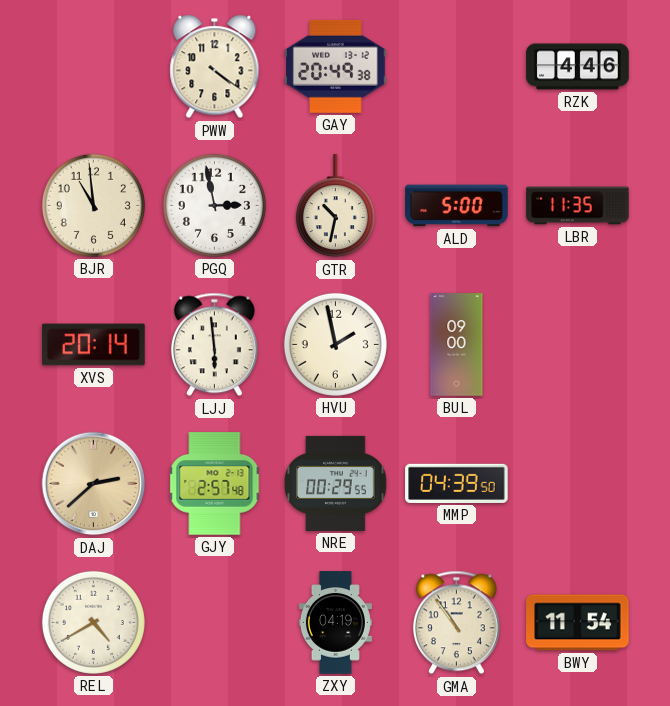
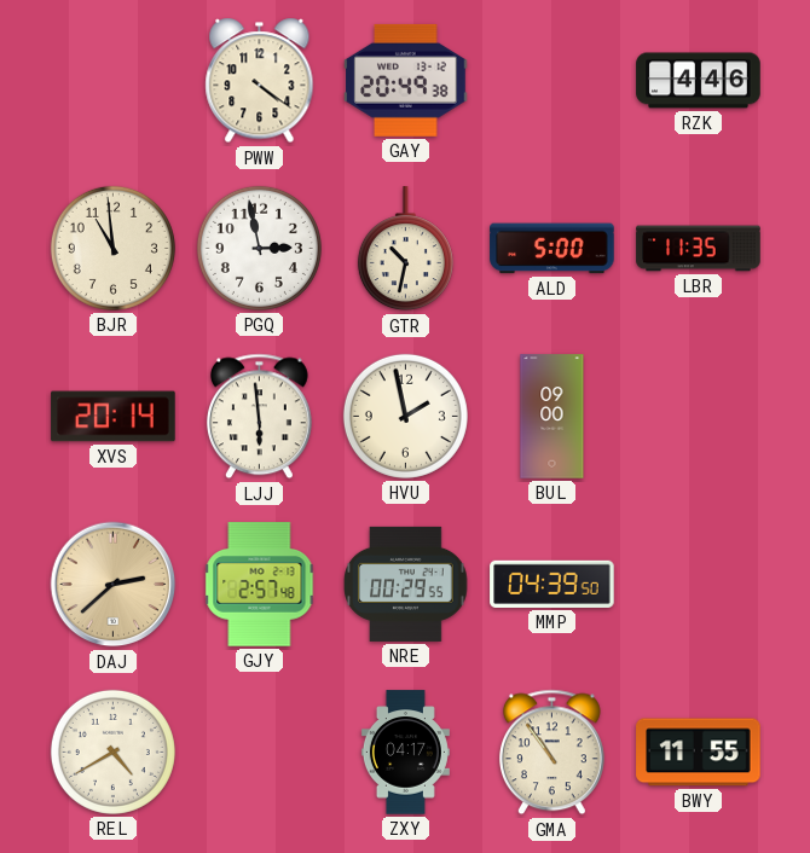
ZXY: 04:19 -> 04:17 (405, 753)
BWY: 11:54 -> 11:55 (699, 753)
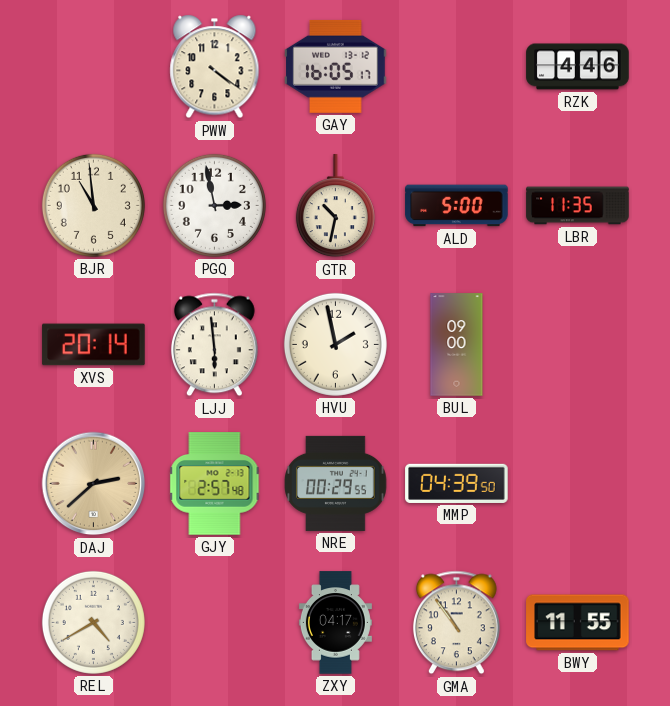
GAY: 20:49 -> 16:05 (336, 66)
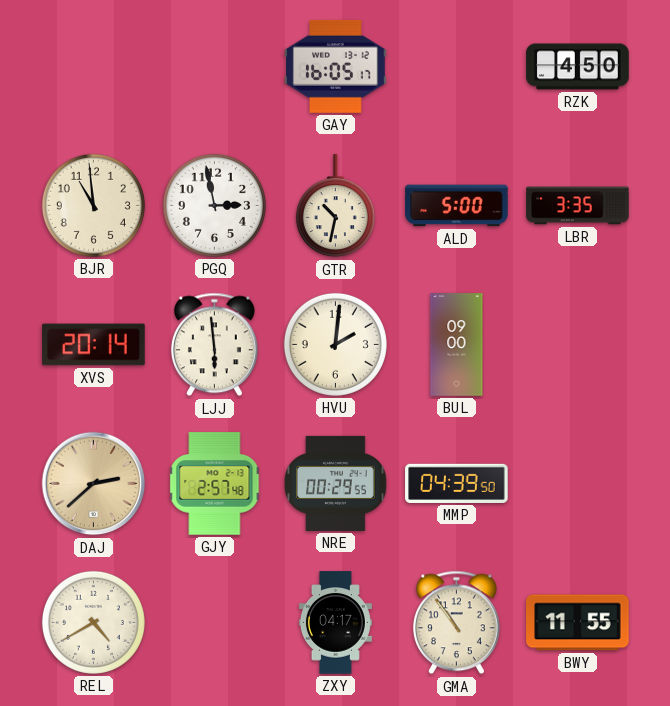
PWW: 4:21 -> none (215, 67)
RZK: 4:46 -> 4:50 (578, 67)
LBR: 11:35 -> 3:35 (578, 206)
HVU: 1:58 -> 2:01 (335, 344)
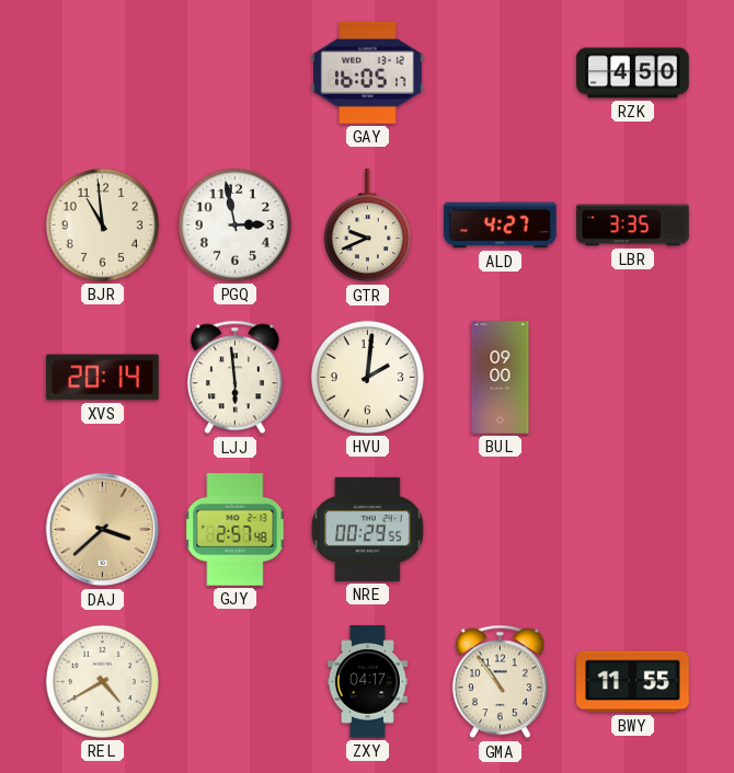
GTR: 10:32 -> 9:41 (367, 226)
ALD: 5:00 -> 4:27 (501, 226)
DAJ: 2:38 -> 3:38 (103, 530)
MMP: 04:39 -> none (457, 483)
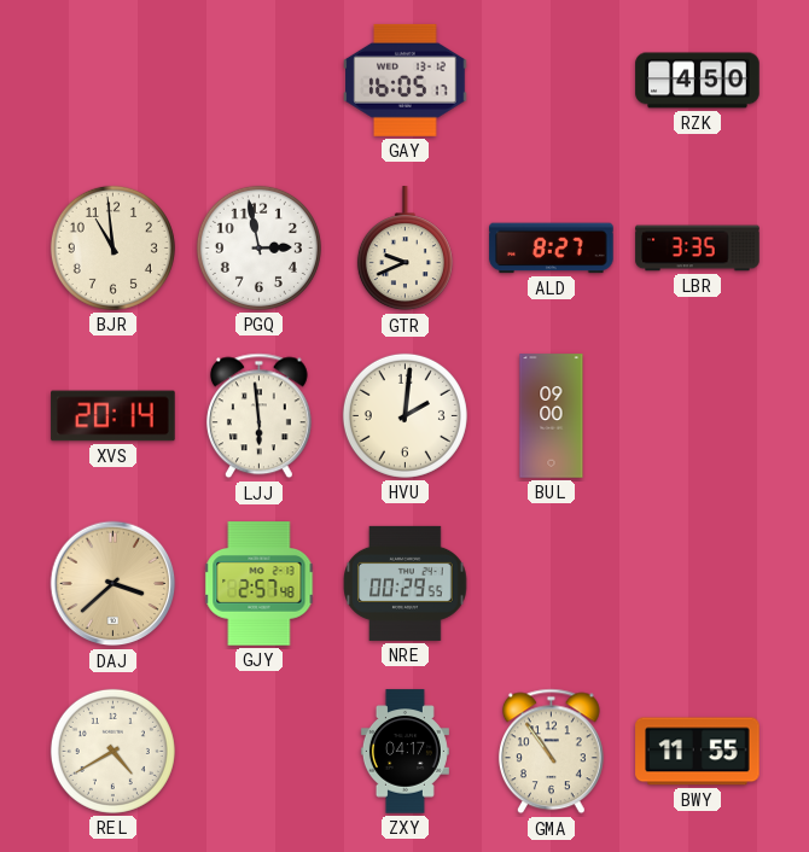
ALD: 4:27 -> 8:27 (552, 249)
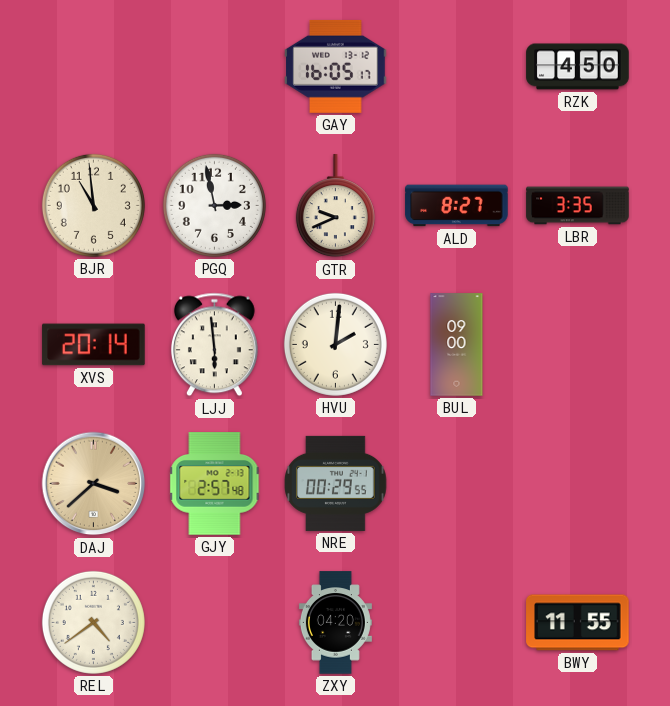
REL: 4:40 -> 4:39 (93, 622)
ZXY: 04:17 -> 04:20 (335, 623)
GMA: 10:54 -> none (551, 752)
